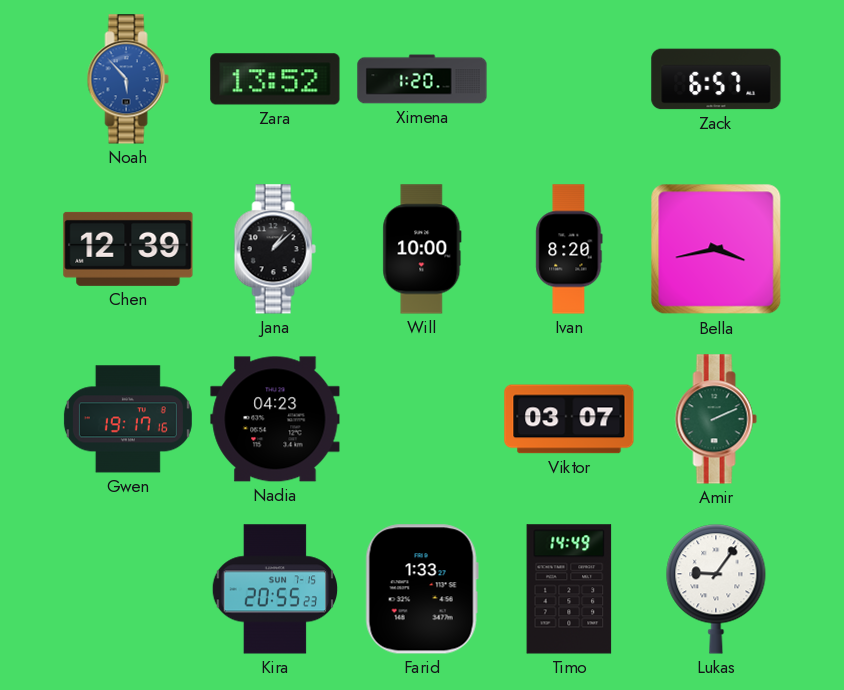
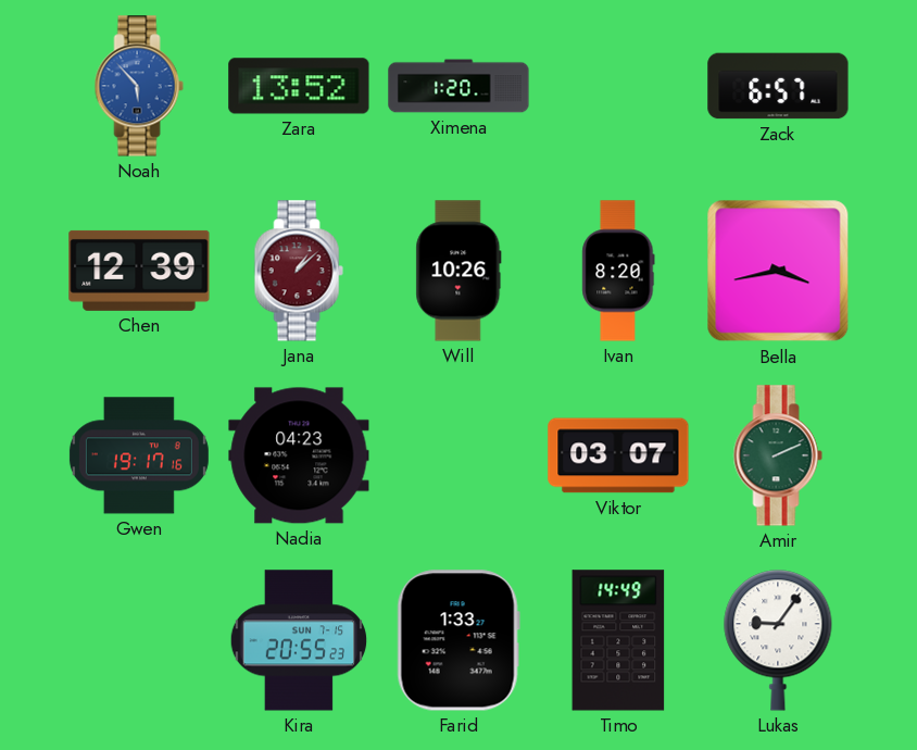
Jana dial: black -> burgundy (299, 271)
Will: 10:00 -> 10:26 (458, 271)
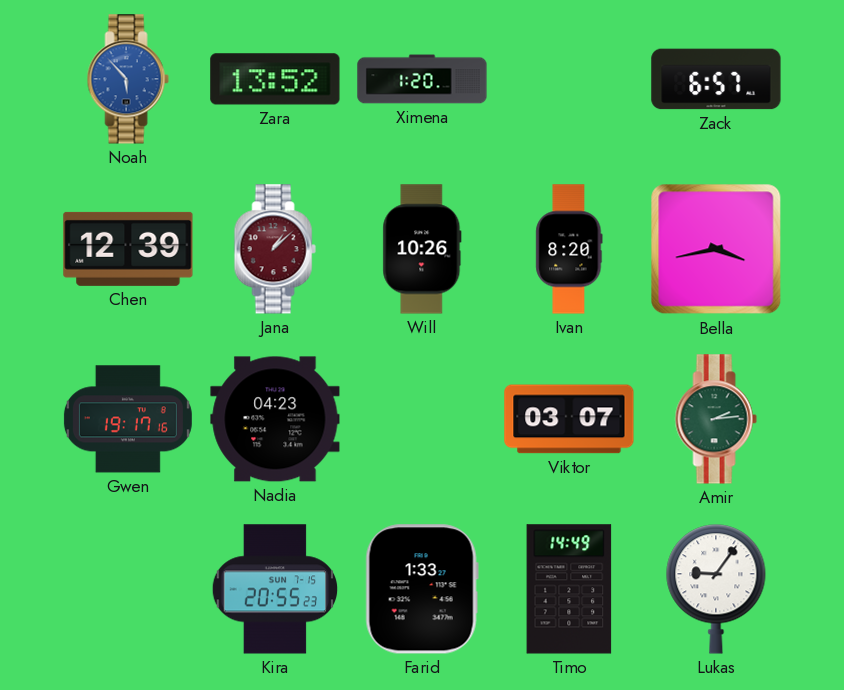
Amir: 2:11 -> 2:14 (716, 419)
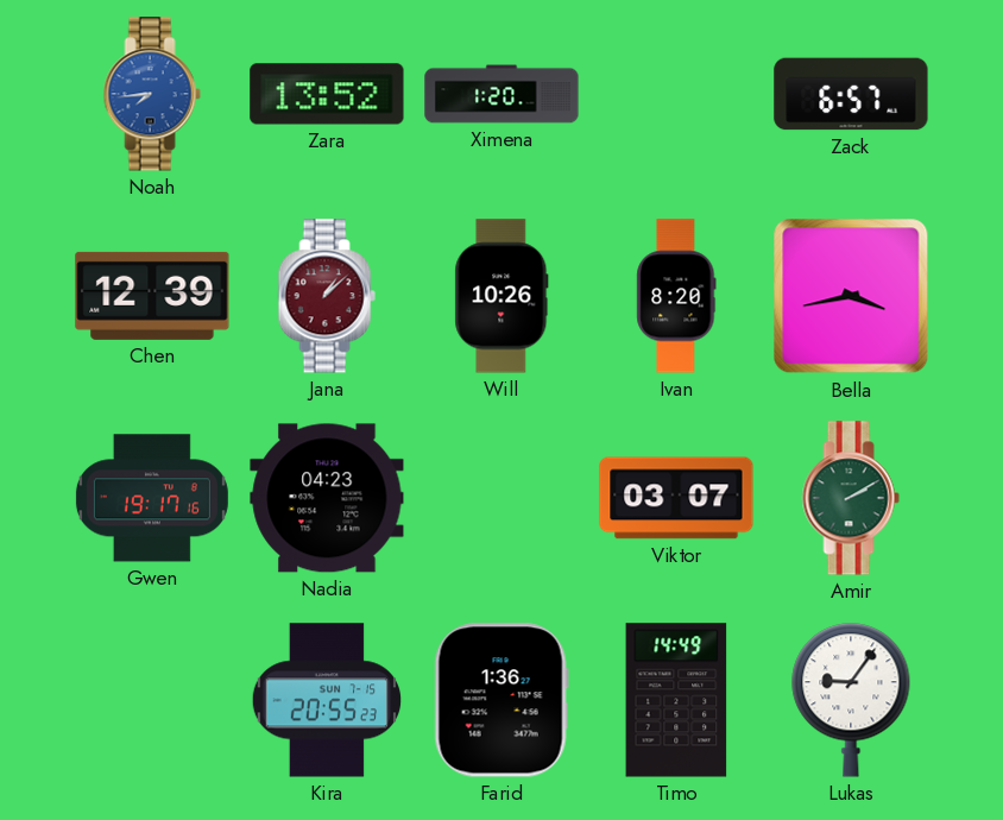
Noah: 5:53 -> 7:44 (152, 94)
Amir: 2:14 -> 2:10 (851, 498)
Farid: 1:33 -> 1:36 (501, 700)
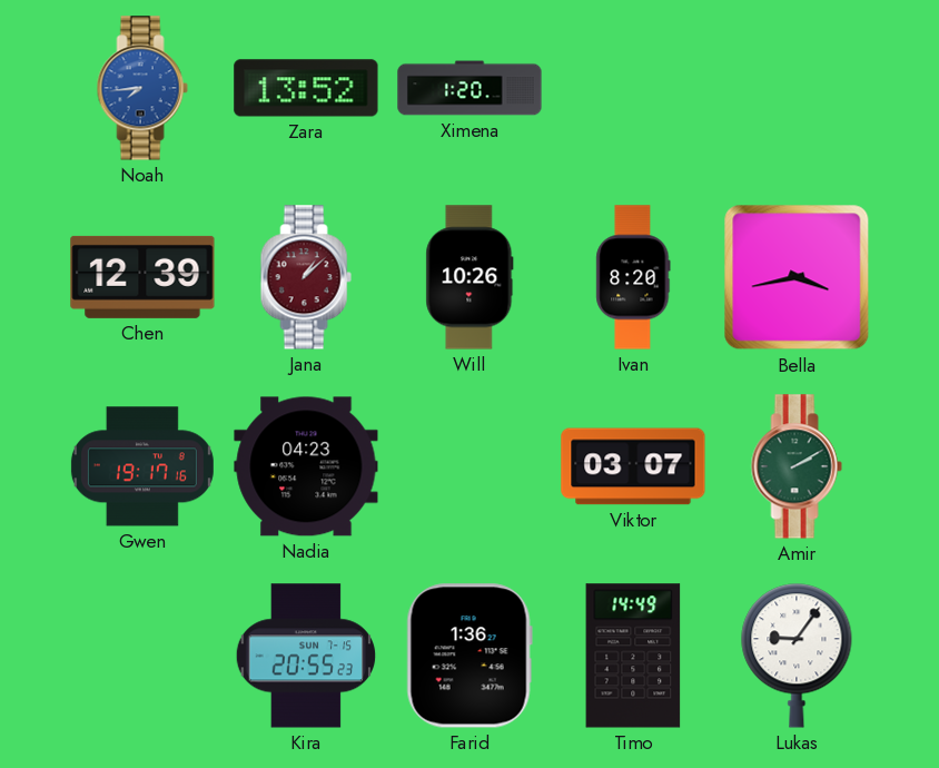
Zack: 6:57 -> none (851, 94)
